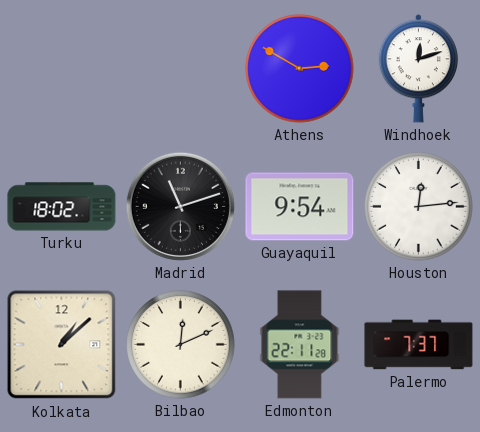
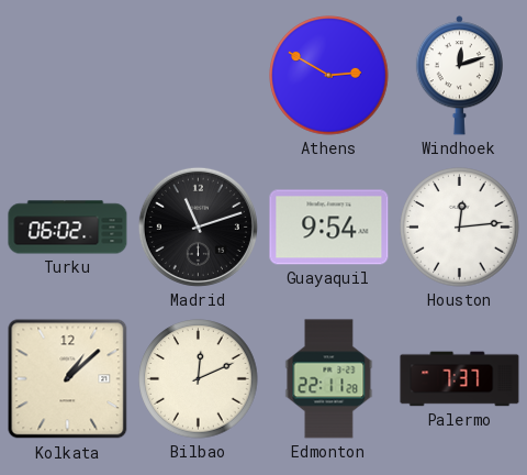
Turku: 18:02 -> 06:02 (68, 228)
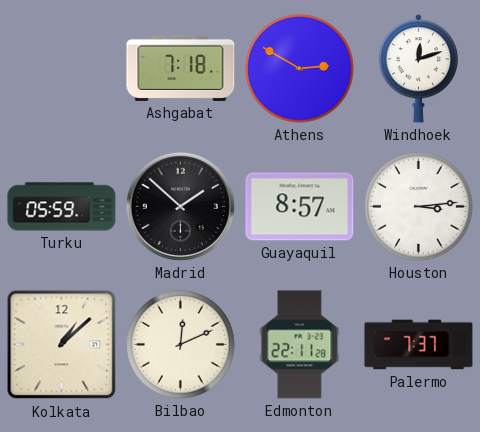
Ashgabat: none -> 7:18 (181, 68)
Turku: 06:02 -> 05:59 (62, 207)
Madrid: 11:12 -> 1:52 (180, 206)
Guayaquil: 9:54 -> 8:57 (300, 207)
Houston: 12:14 -> 3:14 (419, 207)
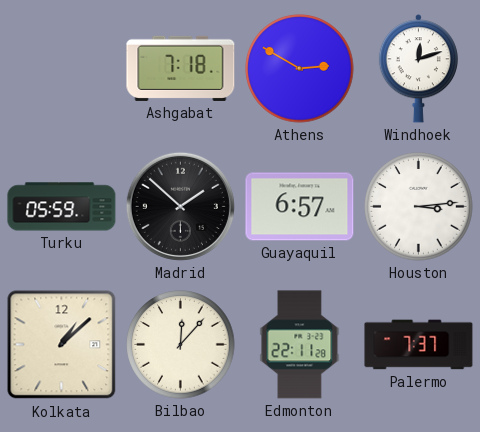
Guayaquil: 8:57 -> 6:57 (300, 207)
Bilbao: 12:11 -> 12:07 (181, 345)
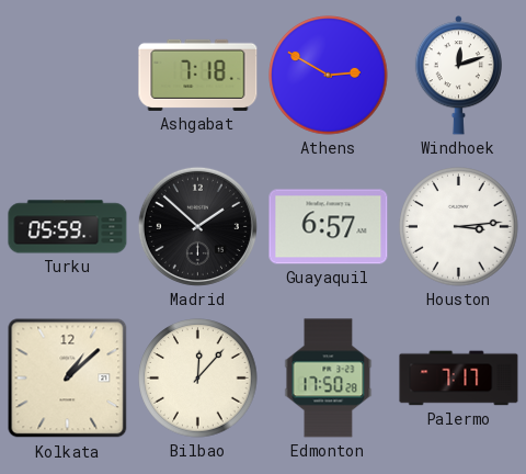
Edmonton: 22:11 -> 17:50 (329, 379)
Palermo: 7:37 -> 7:17 (459, 379)
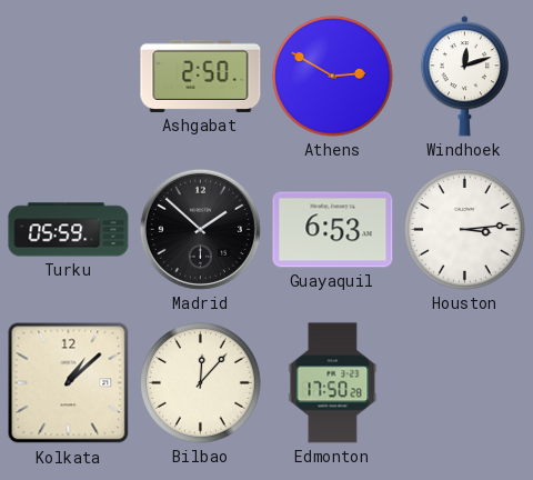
Ashgabat: 7:18 -> 2:50 (201, 76)
Guayaquil: 6:57 -> 6:53 (333, 230)
Palermo: 7:17 -> none (459, 379)
